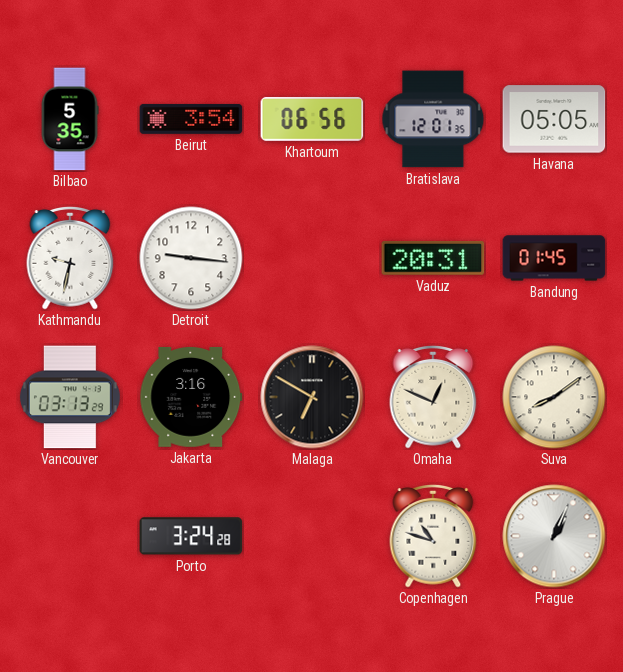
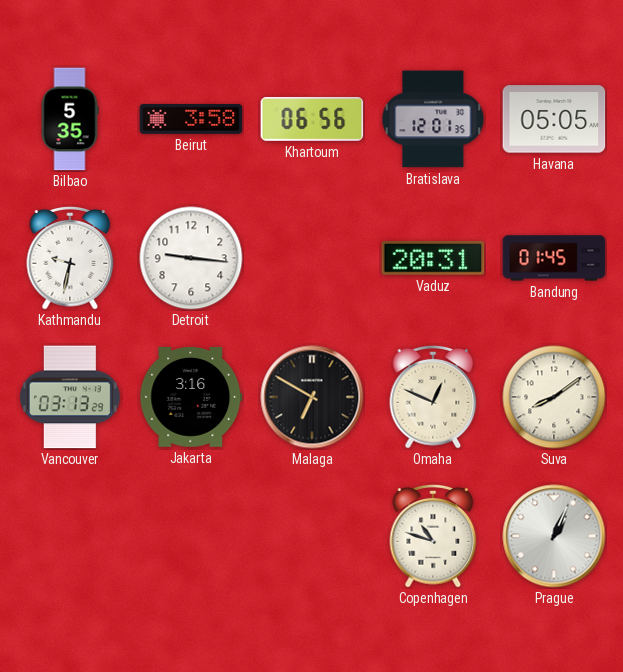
Beirut: 3:54 -> 3:58 (191, 119)
Porto: 3:24 -> none (191, 536)
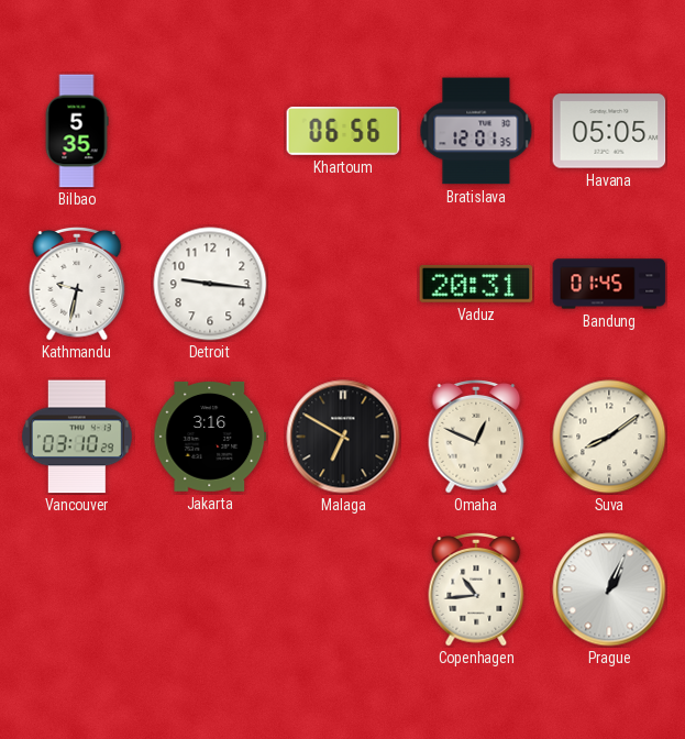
Beirut: 3:58 -> none (191, 119)
Vancouver: 03:13 -> 03:10 (77, 437)
Copenhagen: 10:48 -> 10:44 (476, 591)
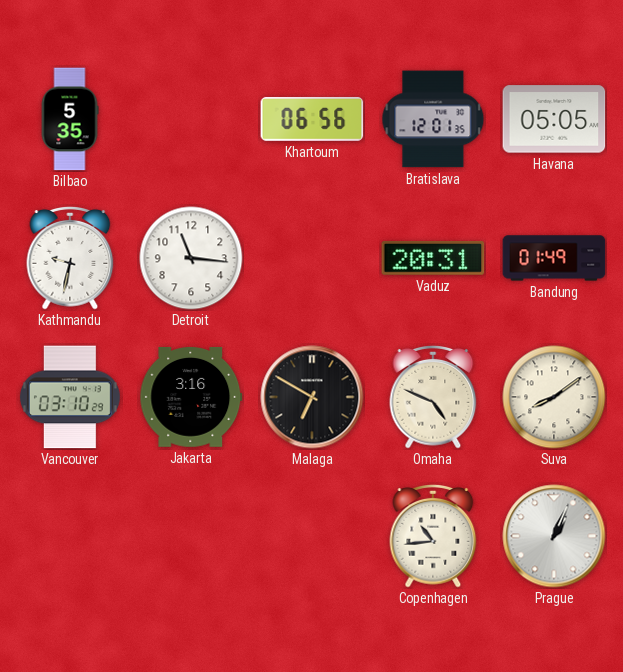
Detroit: 9:16 -> 11:16 (191, 258)
Bandung: 01:45 -> 01:49 (554, 258)
Omaha: 12:49 -> 4:49 (433, 398)
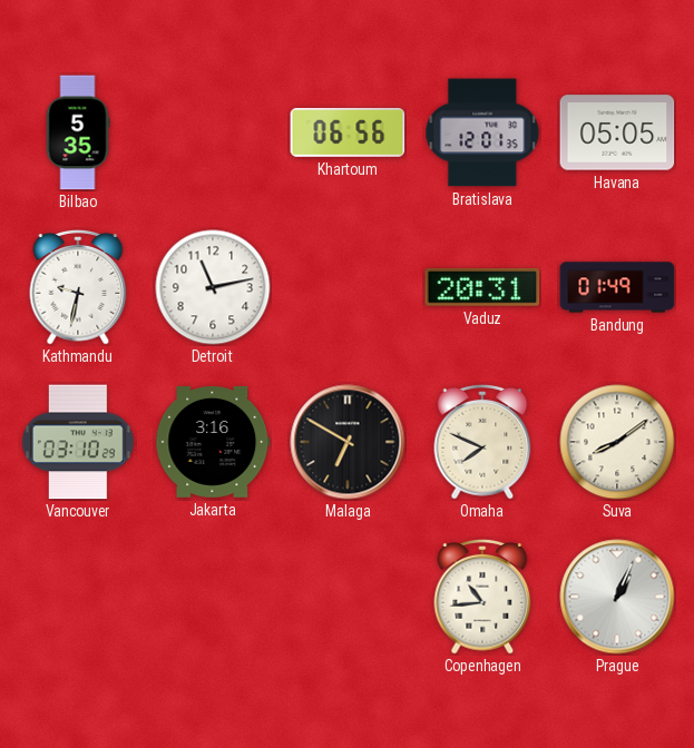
Detroit: 11:16 -> 11:13 (213, 287)
Omaha: 4:49 -> 7:49 (482, 443)
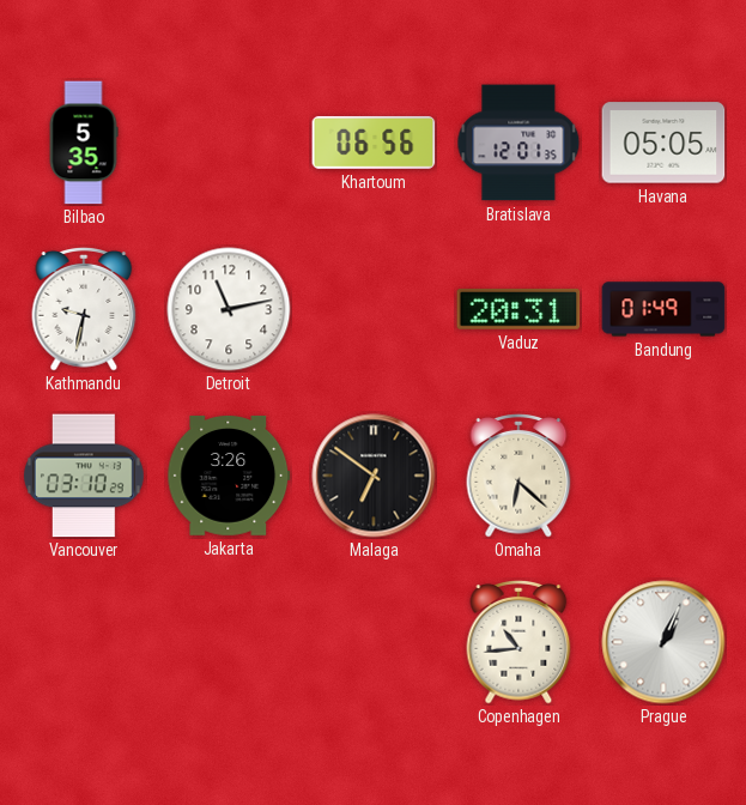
Jakarta: 3:16 -> 3:26 (229, 476)
Malaga: 6:50 -> 6:51 (374, 476)
Omaha: 7:49 -> 6:22 (518, 477)
Suva: 8:09 -> none (617, 442)
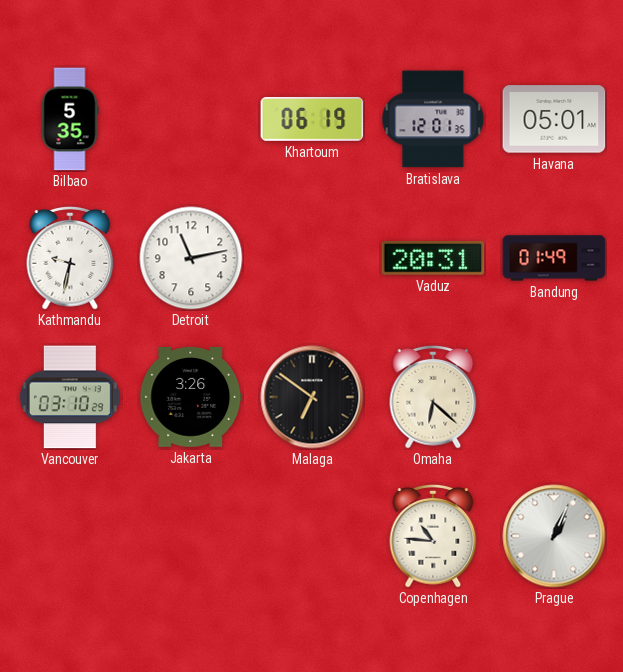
Khartoum: 06:56 -> 06:19 (312, 119)
Havana: 05:05 -> 05:01 (554, 119)
Copenhagen: 10:44 -> 10:46 (433, 537)
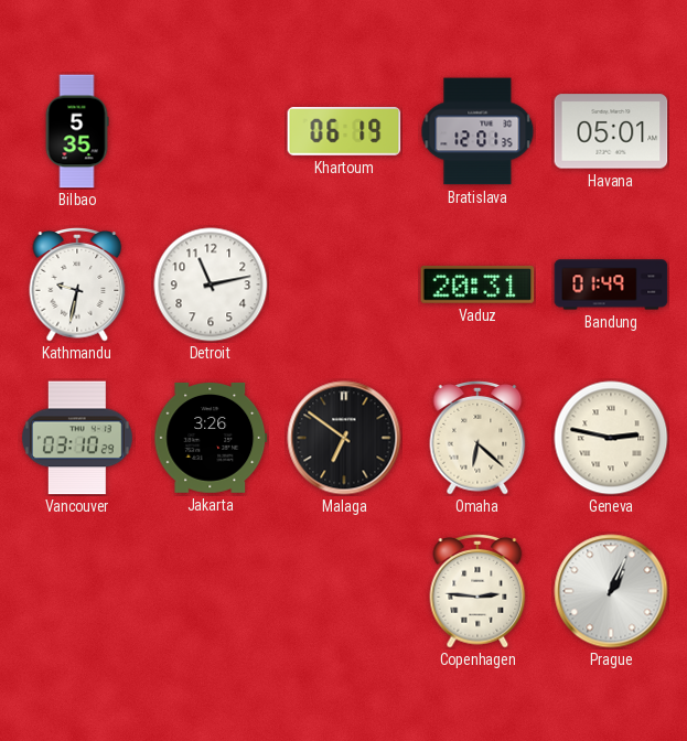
Geneva: none -> 2:47 (611, 438)
Copenhagen: 10:46 -> 2:46 (477, 592)
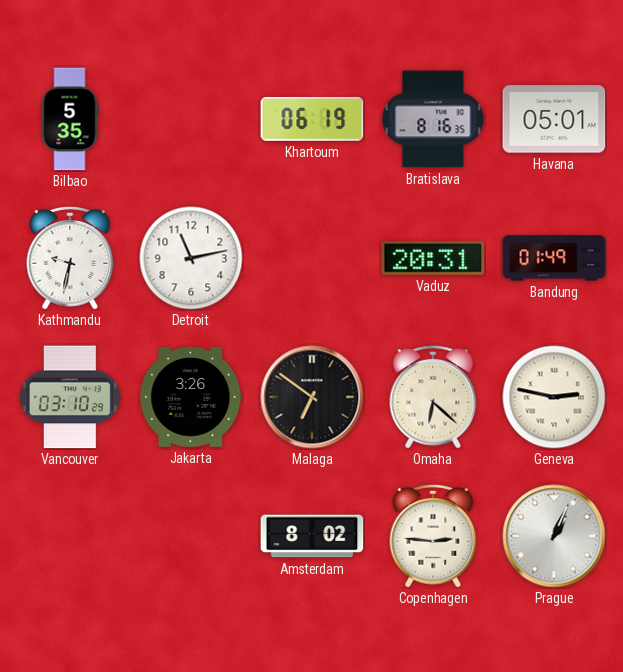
Bratislava: 12:01 -> 8:16 (433, 119)
Amsterdam: none -> 8:02 (312, 536)
